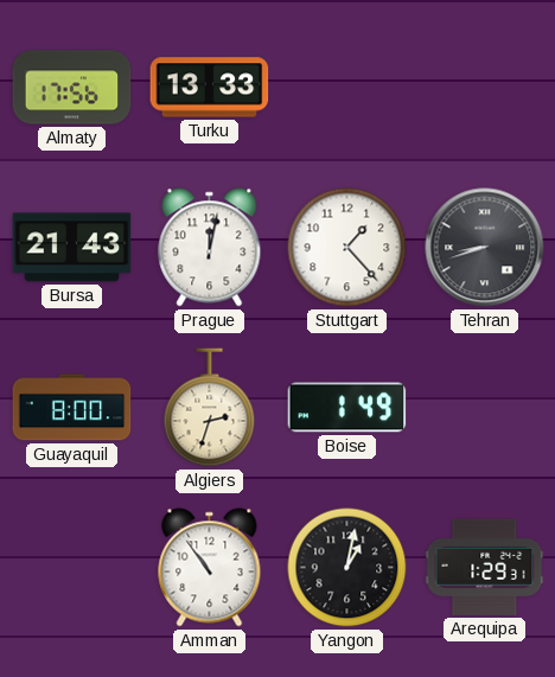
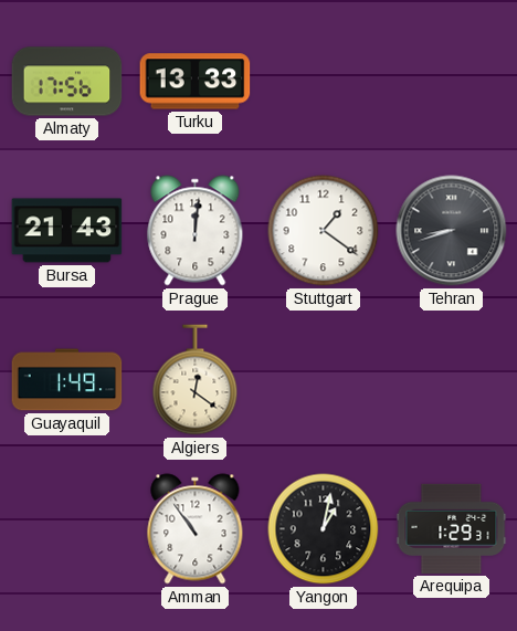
Prague: 12:02 -> 12:01 (196, 231)
Stuttgart: 1:23 -> 1:21 (324, 231)
Guayaquil: 8:00 -> 1:49 (67, 380)
Algiers: 2:33 -> 12:21 (196, 380)
Boise: 1:49 -> none (347, 408)
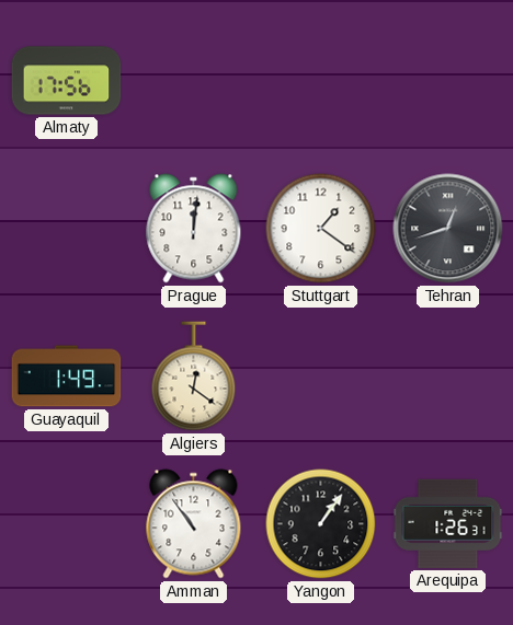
Turku: 13:33 -> none (196, 82)
Bursa: 21:43 -> none (67, 231)
Tehran: 8:42 -> 12:42 (448, 229)
Yangon: 1:02 -> 1:06 (321, 524)
Arequipa: 1:29 -> 1:26 (448, 523)
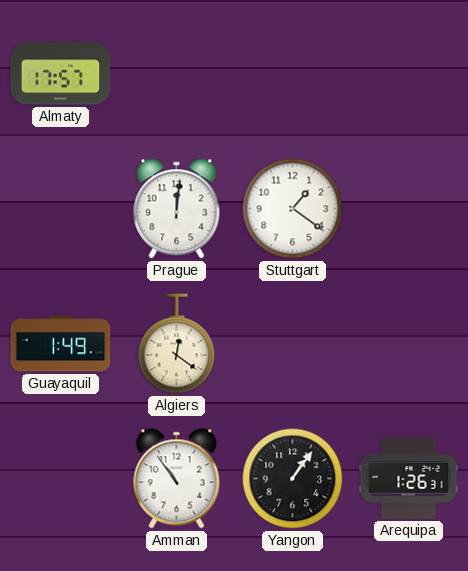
Almaty: 17:56 -> 17:57 (61, 74)
Tehran: 12:42 -> none (448, 229)
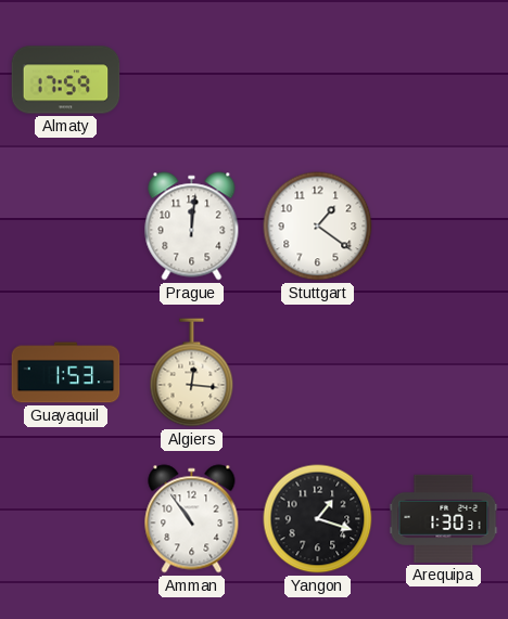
Almaty: 17:57 -> 17:59 (66, 80)
Guayaquil: 1:49 -> 1:53 (66, 373)
Algiers: 12:21 -> 12:16 (192, 373)
Yangon: 1:06 -> 1:18 (318, 519)
Arequipa: 1:26 -> 1:30 (444, 518)
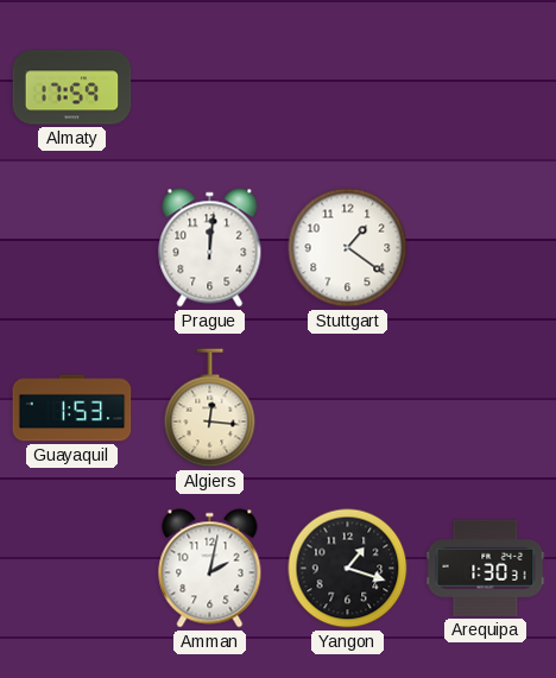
Amman: 10:54 -> 2:02 (210, 569)
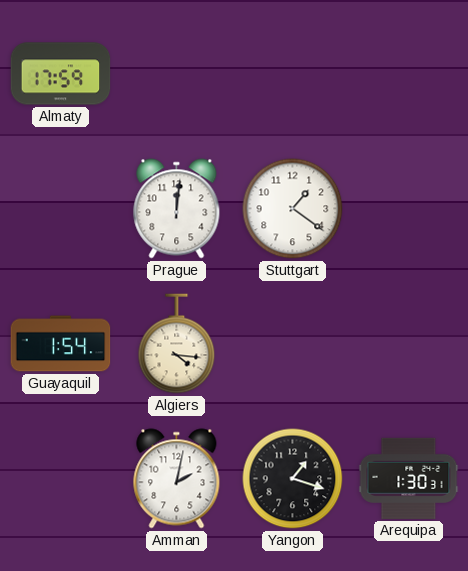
Guayaquil: 1:53 -> 1:54 (61, 344)
Algiers: 12:16 -> 4:16 (177, 344)
